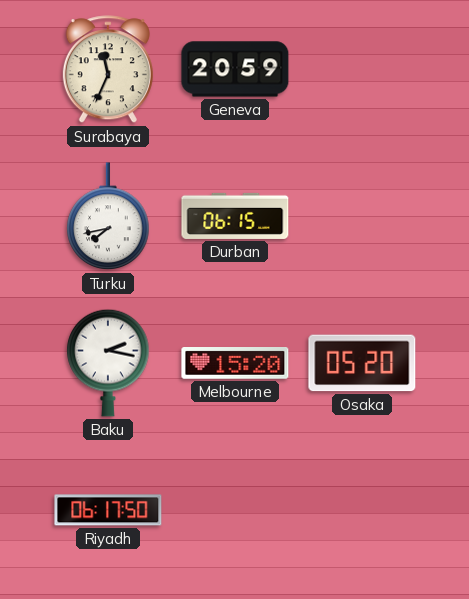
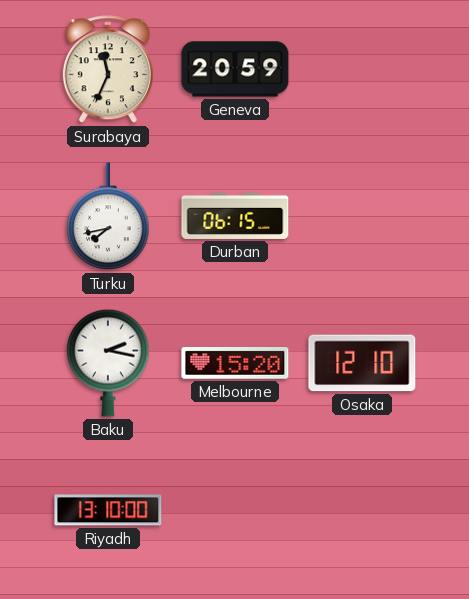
Osaka: 05:20 -> 12:10 (362, 363)
Riyadh: 06:17 -> 13:10 (108, 510)
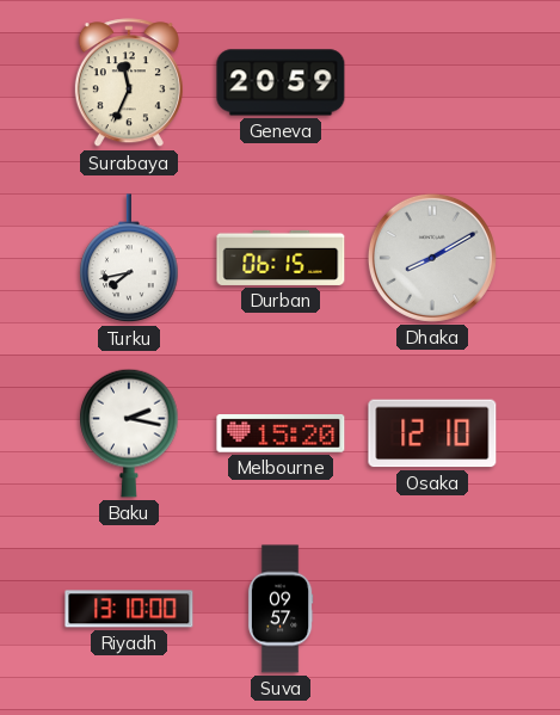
Dhaka: none -> 8:10 (432, 258)
Suva: none -> 09:57 (281, 609)
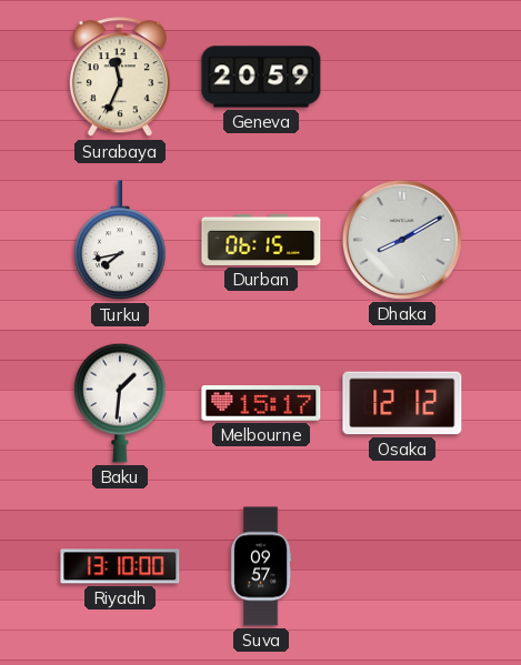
Baku: 2:17 -> 1:31 (120, 403)
Melbourne: 15:20 -> 15:17 (261, 404)
Osaka: 12:10 -> 12:12 (402, 403)
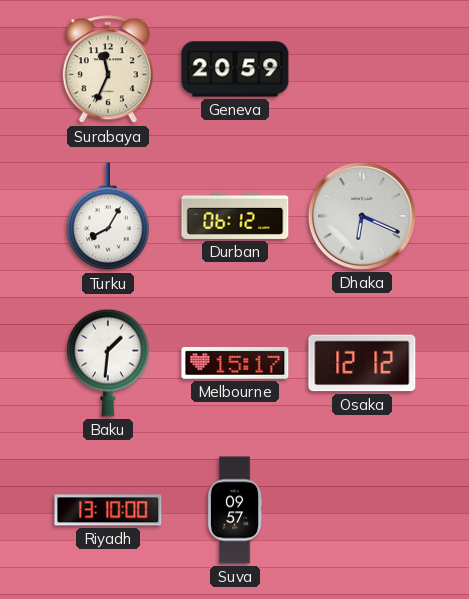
Turku: 7:43 -> 8:05 (108, 217)
Durban: 06:15 -> 06:12 (235, 216)
Dhaka: 8:10 -> 6:19 (362, 216)
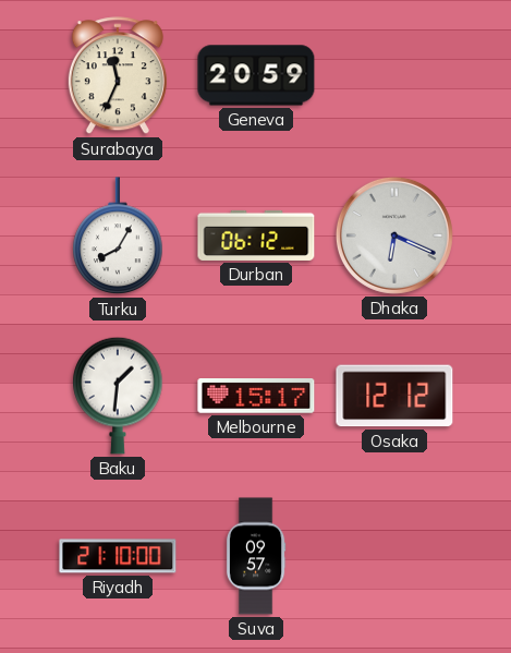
Riyadh: 13:10 -> 21:10 (118, 556)
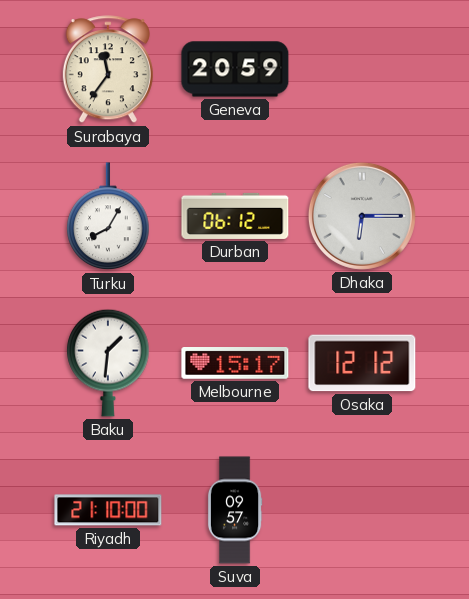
Surabaya: 11:34 -> 11:36 (108, 70)
Dhaka: 6:19 -> 6:15 (362, 216)
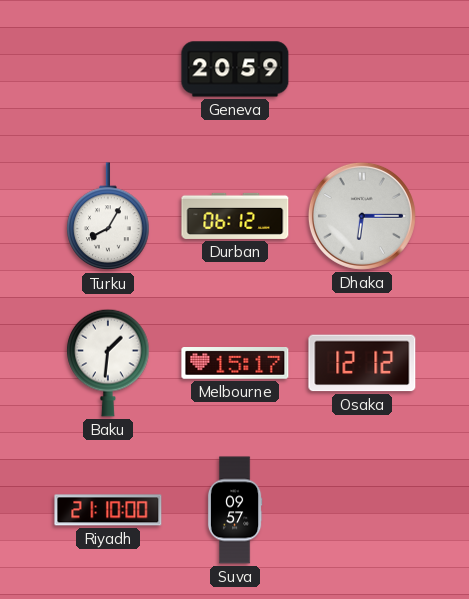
Surabaya: 11:36 -> none (108, 70)
